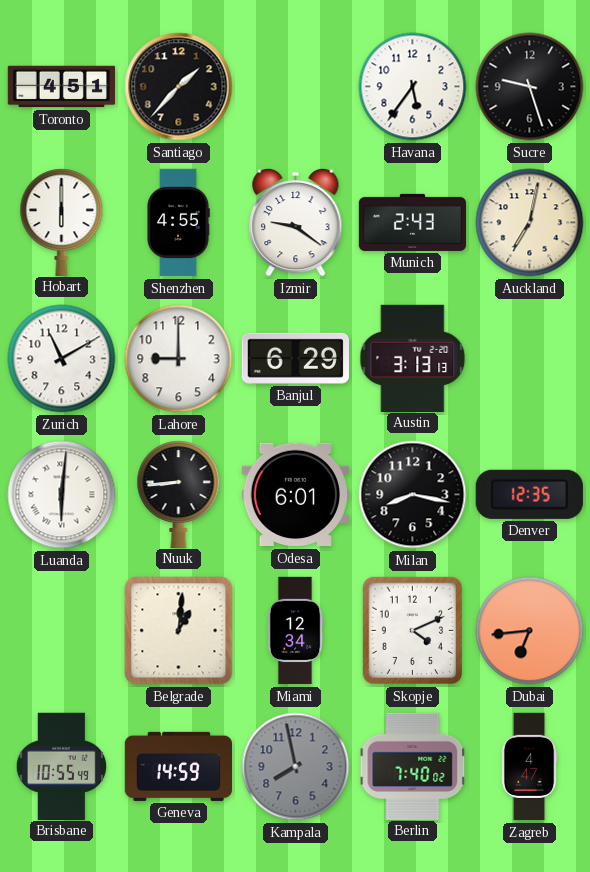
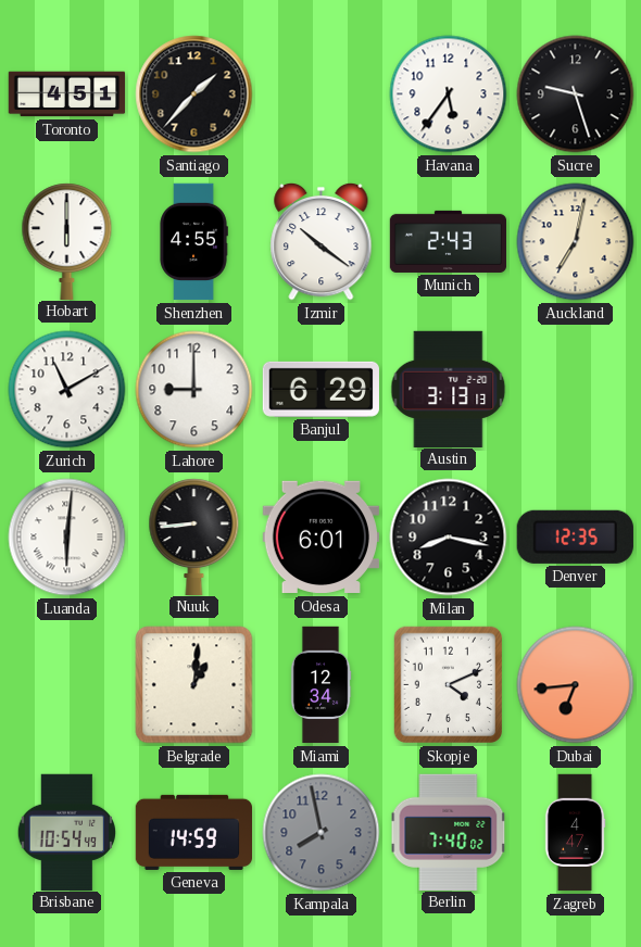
Izmir: 9:21 -> 10:21 (322, 241)
Brisbane: 10:55 -> 10:54 (66, 832)
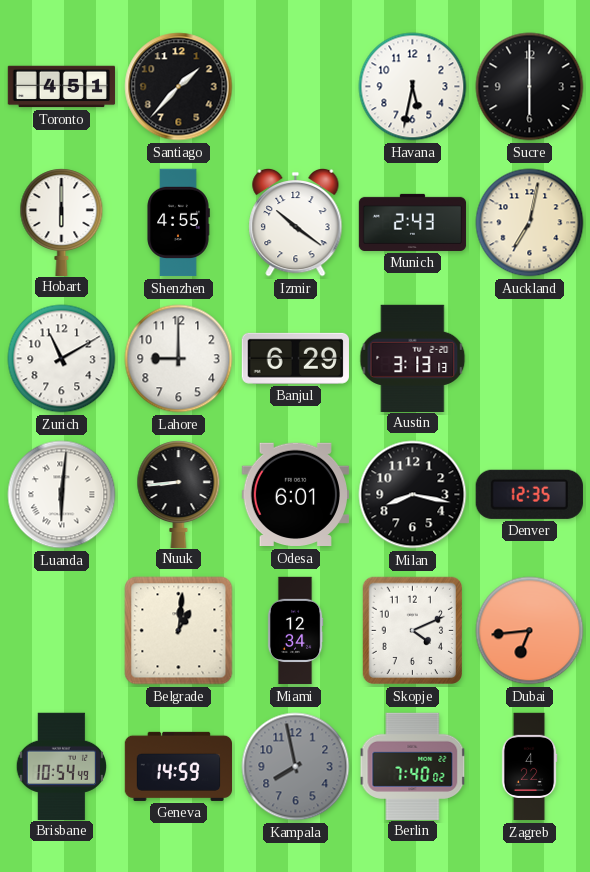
Havana: 5:36 -> 5:32 (413, 87)
Sucre: 9:27 -> 6:00 (530, 87)
Zagreb: 4:47 -> 4:22 (529, 767)
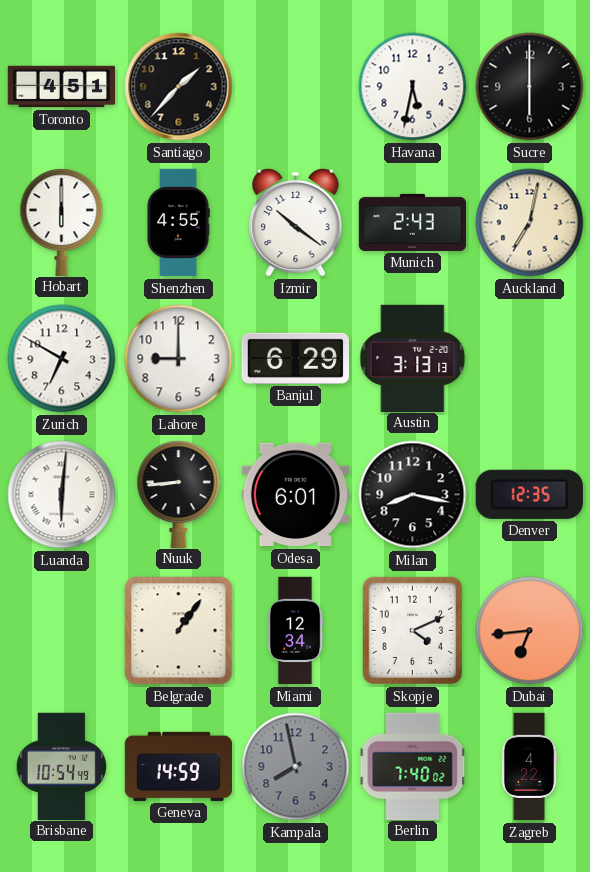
Zurich: 11:10 -> 6:50 (62, 359)
Belgrade: 1:01 -> 1:06 (179, 631)
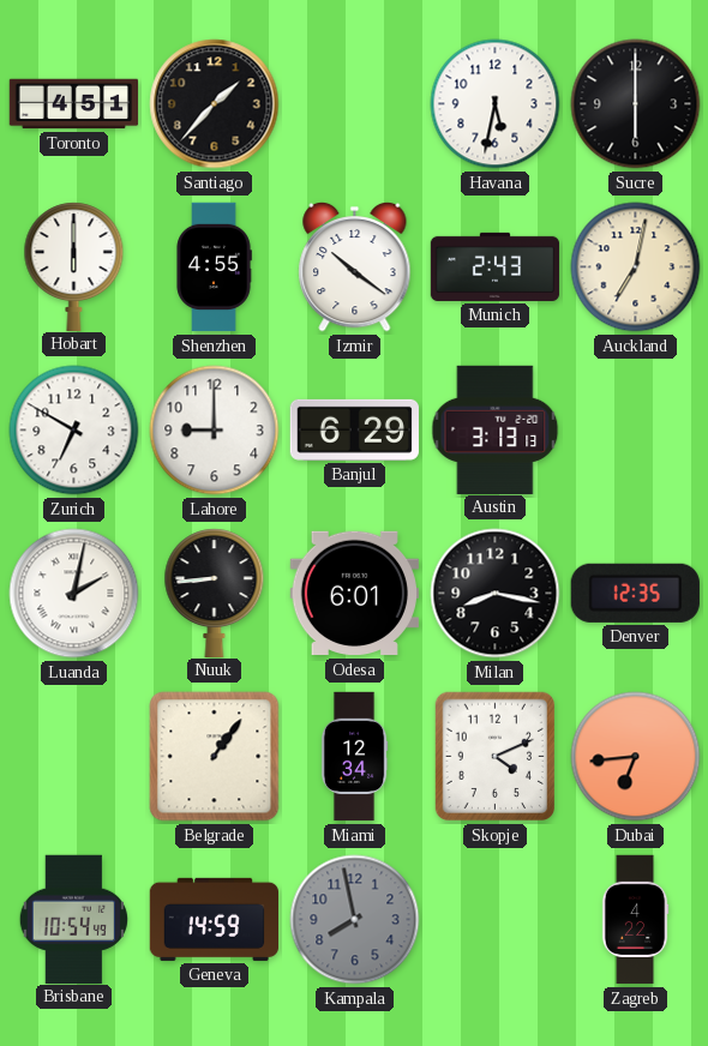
Luanda: 6:01 -> 2:02 (74, 594)
Berlin: 7:40 -> none (413, 766)
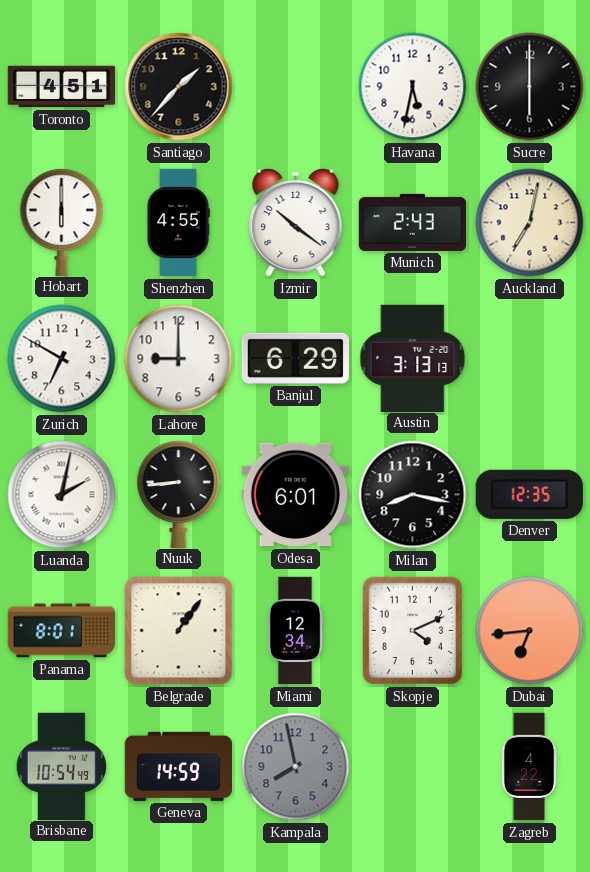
Panama: none -> 8:01 (61, 631)
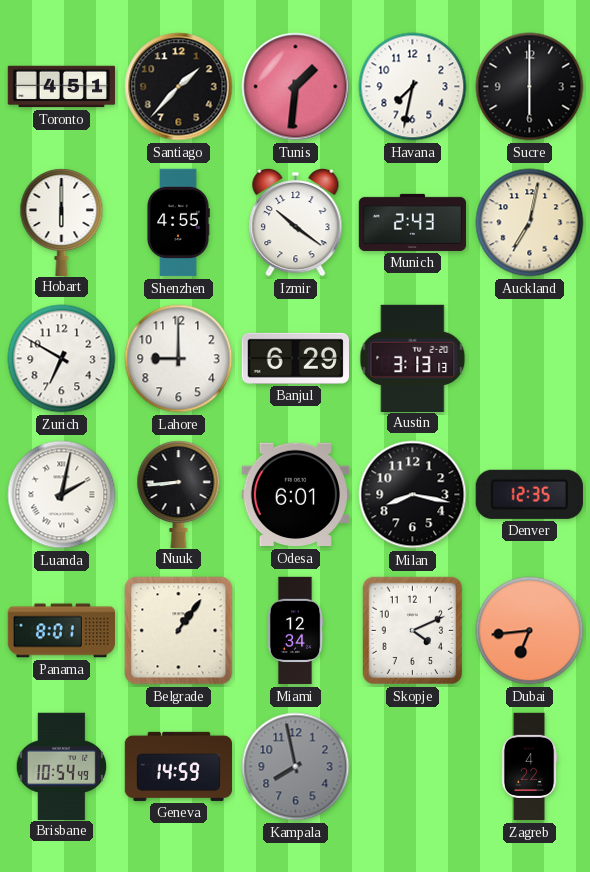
Tunis: none -> 1:31 (296, 87)
Havana: 5:32 -> 7:32 (413, 87)
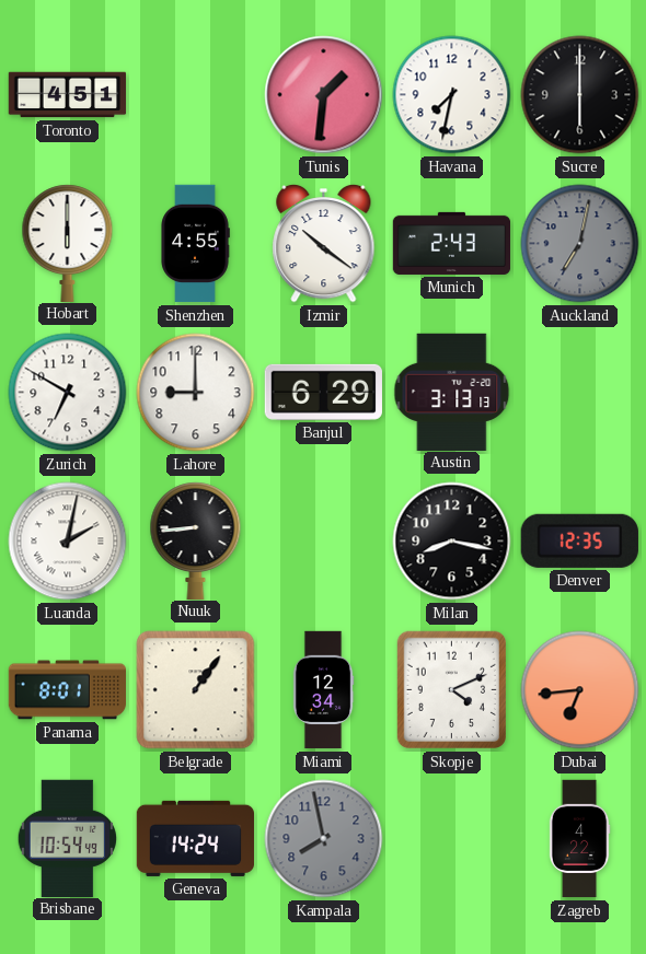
Santiago: 1:37 -> none (179, 87)
Auckland dial: cream -> grey (580, 244)
Odesa: 6:01 -> none (295, 495)
Geneva: 14:59 -> 14:24 (196, 838)
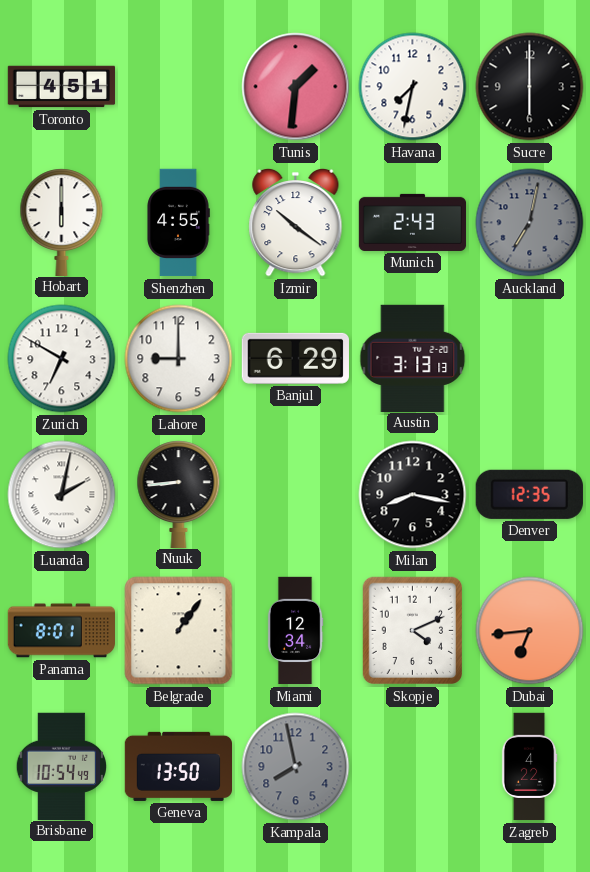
Geneva: 14:24 -> 13:50 (179, 766)
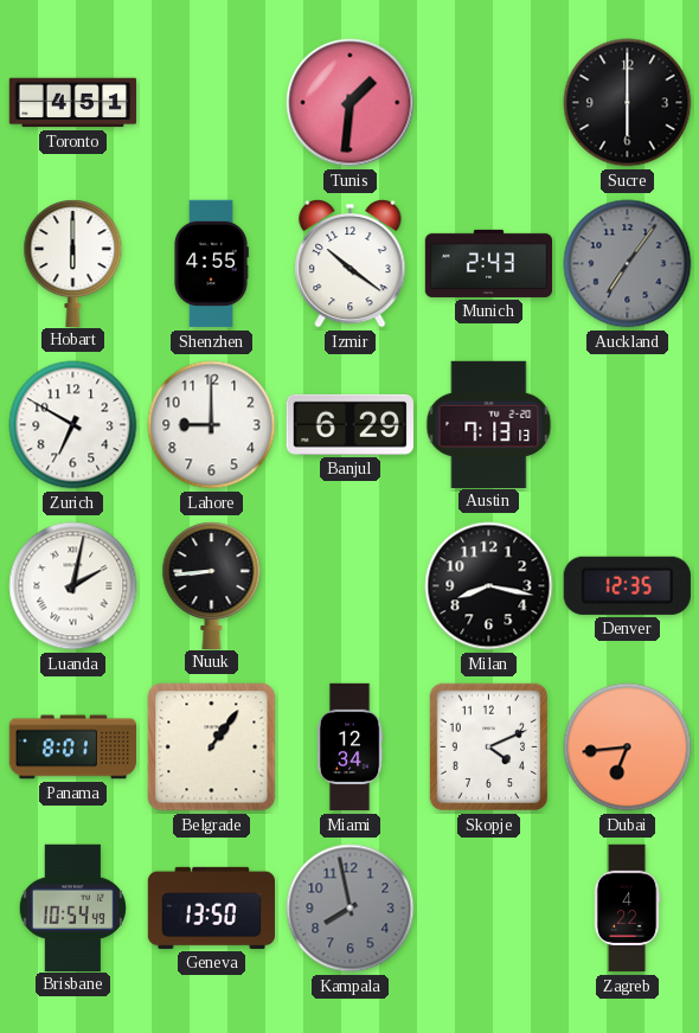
Havana: 7:32 -> none (413, 87)
Auckland: 7:02 -> 7:06 (628, 264)
Austin: 3:13 -> 7:13 (489, 424)
